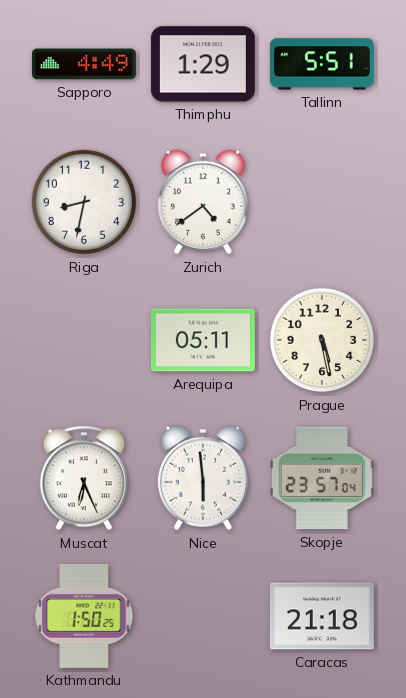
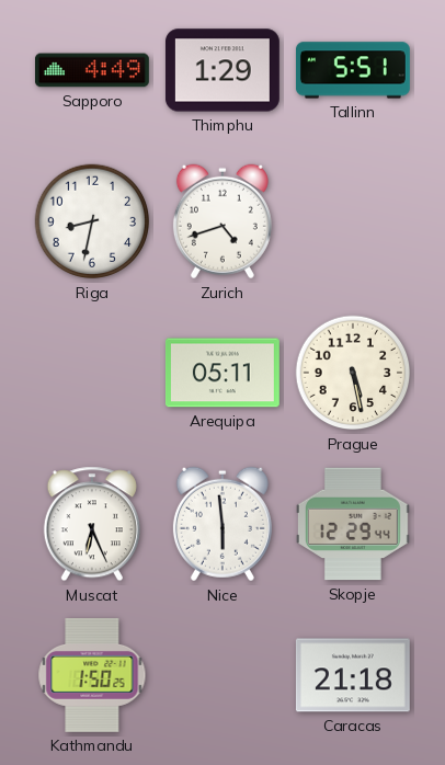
Zurich: 4:39 -> 4:42 (222, 221)
Skopje: 23:57 -> 12:29 (353, 524)
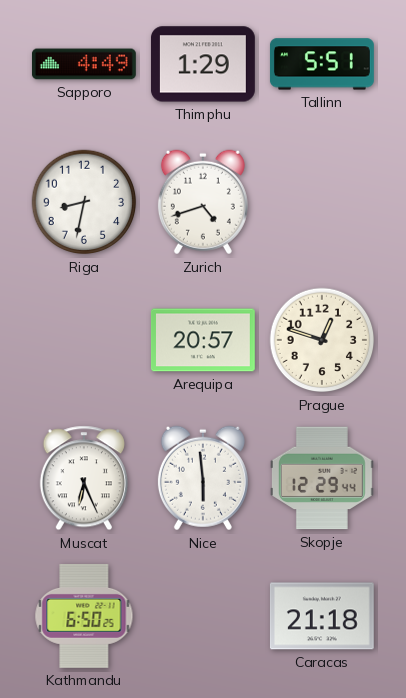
Arequipa: 05:11 -> 20:57 (203, 340)
Prague: 5:28 -> 12:48 (322, 340)
Kathmandu: 1:50 -> 6:50 (84, 616)
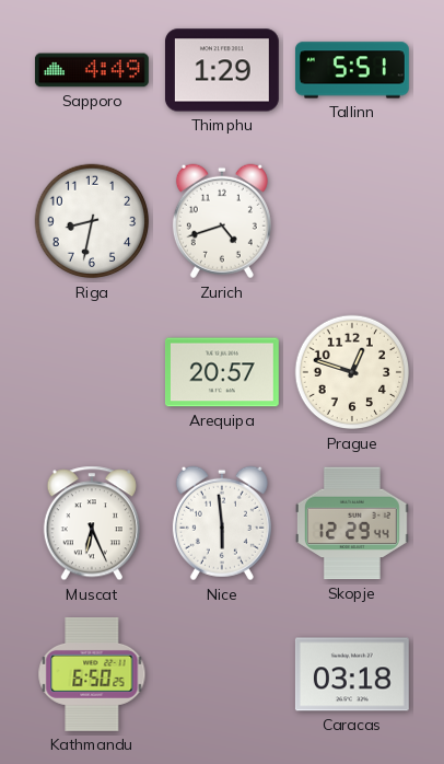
Caracas: 21:18 -> 03:18 (352, 674)
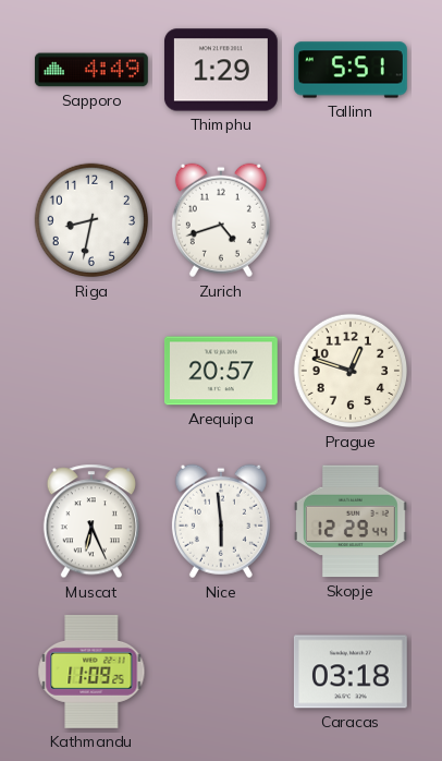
Kathmandu: 6:50 -> 11:09 (91, 672)
